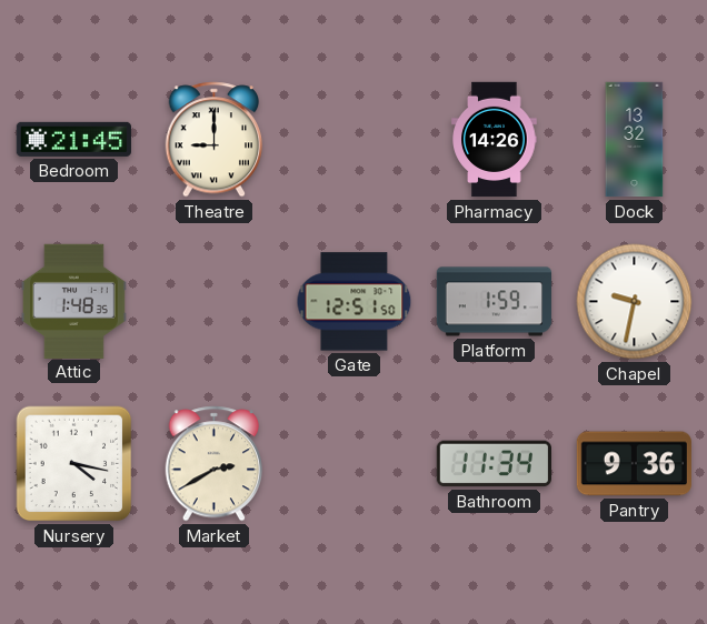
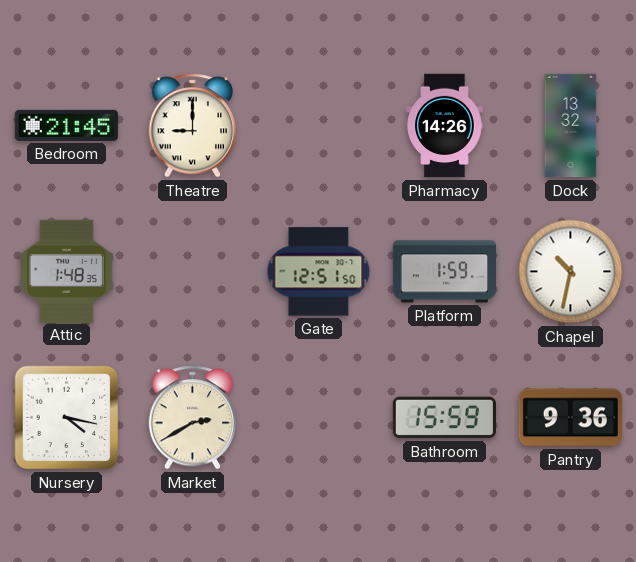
Chapel: 9:32 -> 10:32 (571, 272)
Bathroom: 11:34 -> 15:59 (444, 418)
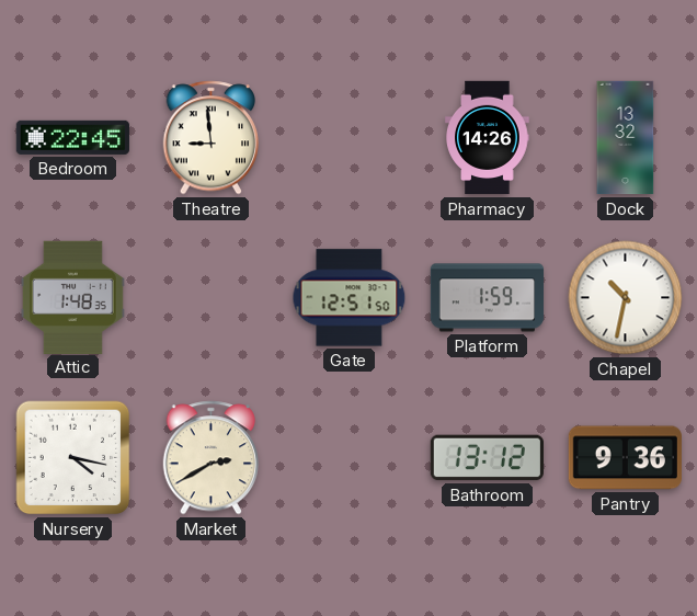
Bedroom: 21:45 -> 22:45 (72, 137)
Theatre: 9:00 -> 8:59 (212, 138)
Bathroom: 15:59 -> 13:12 (487, 458)
